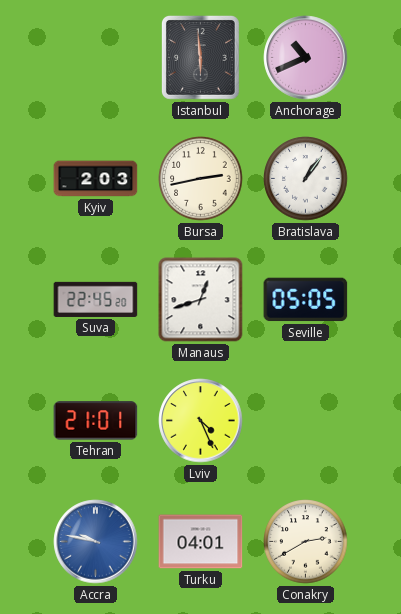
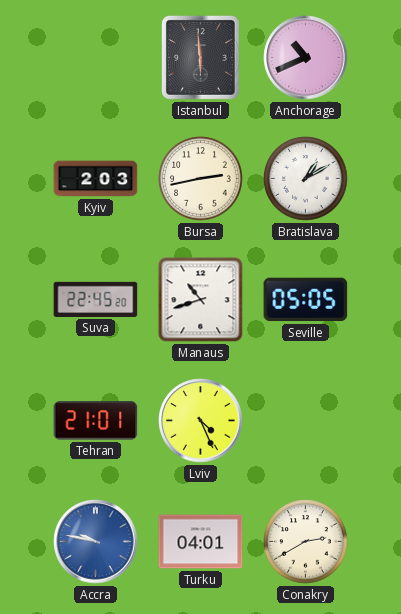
Bratislava: 1:06 -> 1:10 (306, 179)
Manaus: 12:42 -> 10:42 (201, 300)
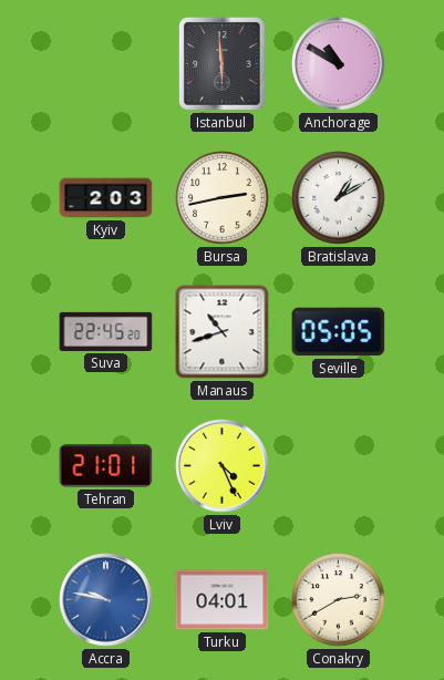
Anchorage: 10:41 -> 10:50 (339, 64)
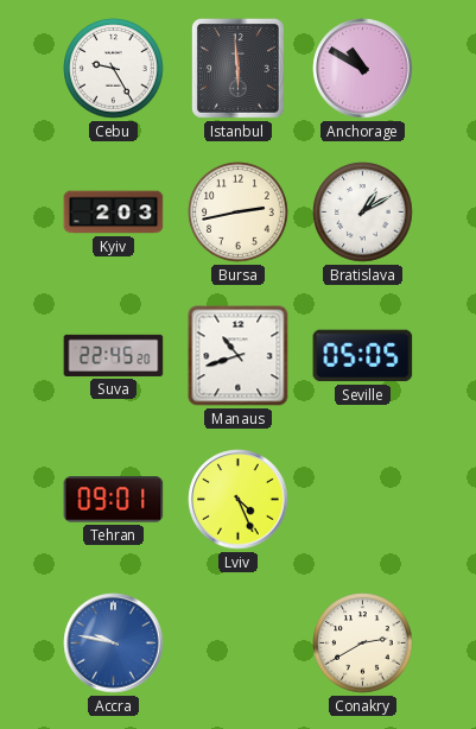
Cebu: none -> 9:25 (114, 69)
Tehran: 21:01 -> 09:01 (114, 500)
Turku: 04:01 -> none (223, 600)
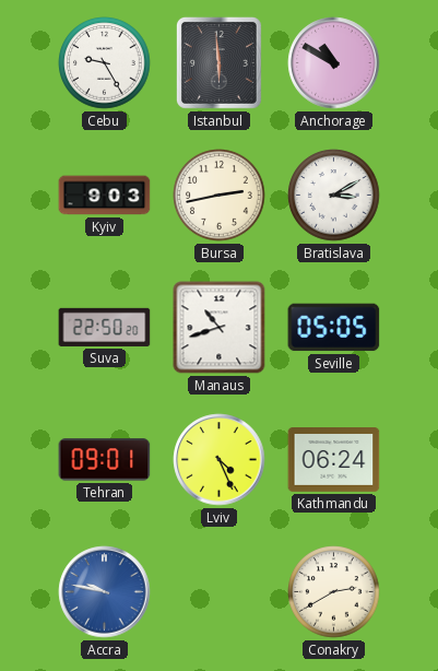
Kyiv: 2:03 -> 9:03 (105, 196)
Bratislava: 1:10 -> 3:10 (334, 196)
Suva: 22:45 -> 22:50 (105, 327)
Kathmandu: none -> 06:24 (334, 460)
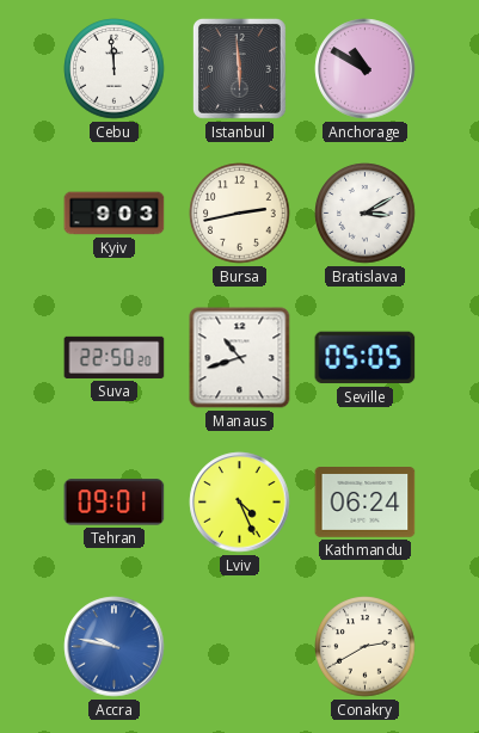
Cebu: 9:25 -> 11:59 (115, 69)
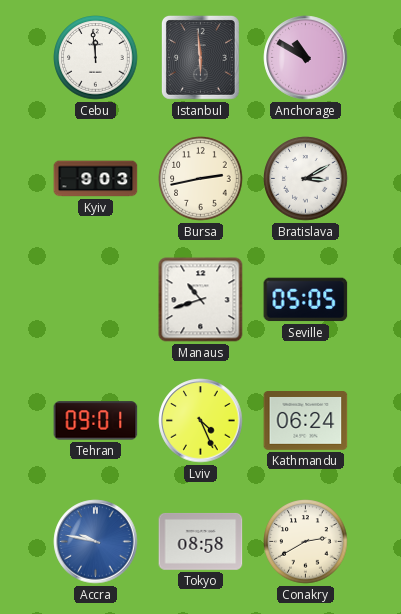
Suva: 22:50 -> none (115, 357)
Tokyo: none -> 08:58 (201, 541)
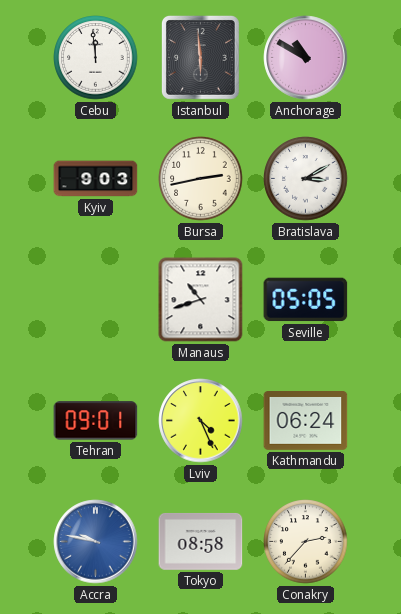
Conakry: 2:40 -> 2:37 (306, 542)
